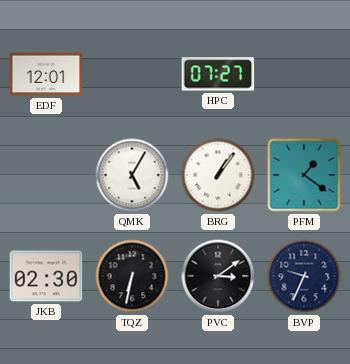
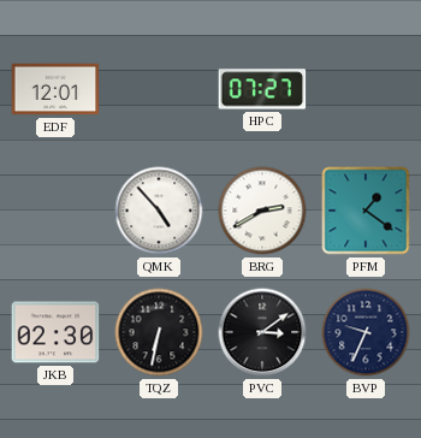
QMK: 5:05 -> 4:53 (159, 211)
BRG: 1:06 -> 2:40 (262, 211)
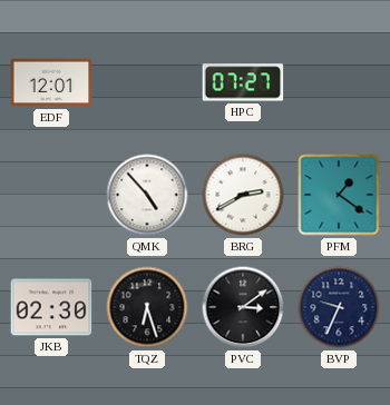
TQZ: 6:32 -> 6:27 (147, 307)
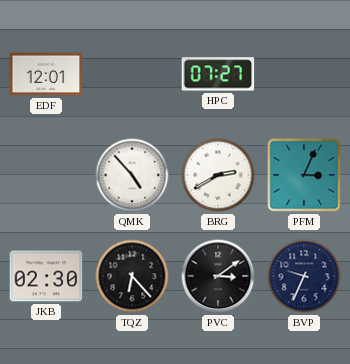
PFM: 1:21 -> 3:04 (304, 175)
TQZ: 6:27 -> 6:23 (132, 276)
